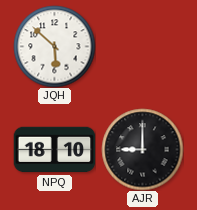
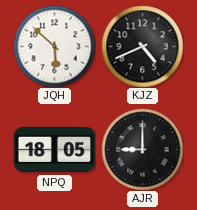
KJZ: none -> 4:41 (142, 46)
NPQ: 18:10 -> 18:05 (54, 150)
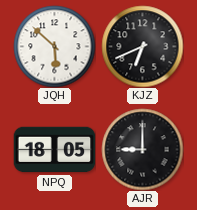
KJZ: 4:41 -> 6:41 (142, 46)
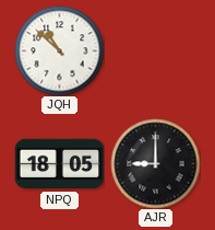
JQH: 5:52 -> 10:52 (59, 50)
KJZ: 6:41 -> none (142, 46)
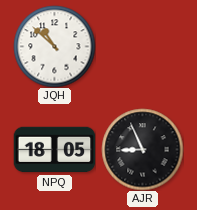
AJR: 9:00 -> 8:56 (142, 149)
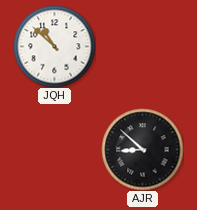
NPQ: 18:05 -> none (54, 150)
AJR: 8:56 -> 8:52 (142, 149)
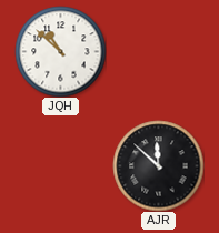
AJR: 8:52 -> 11:52 (158, 165)
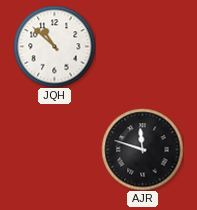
AJR: 11:52 -> 11:48 (142, 149)
